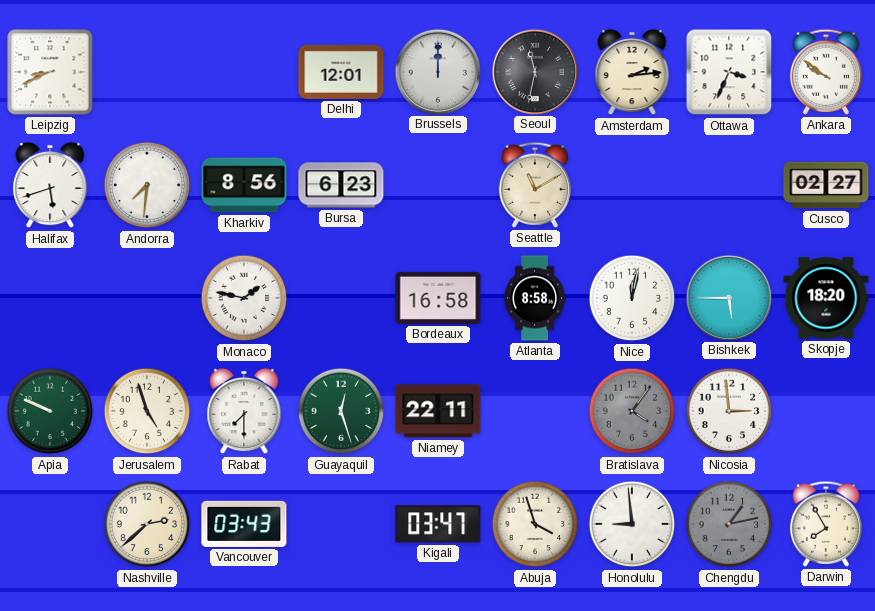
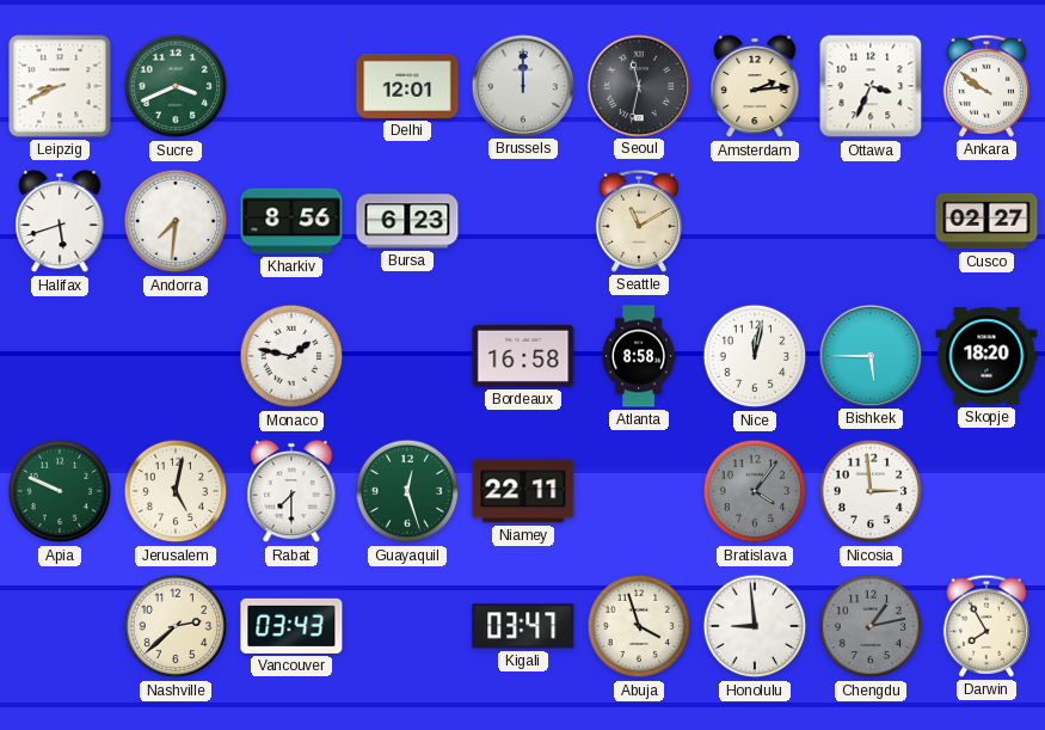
Sucre: none -> 3:41 (176, 86)
Jerusalem: 4:57 -> 5:02 (176, 491)
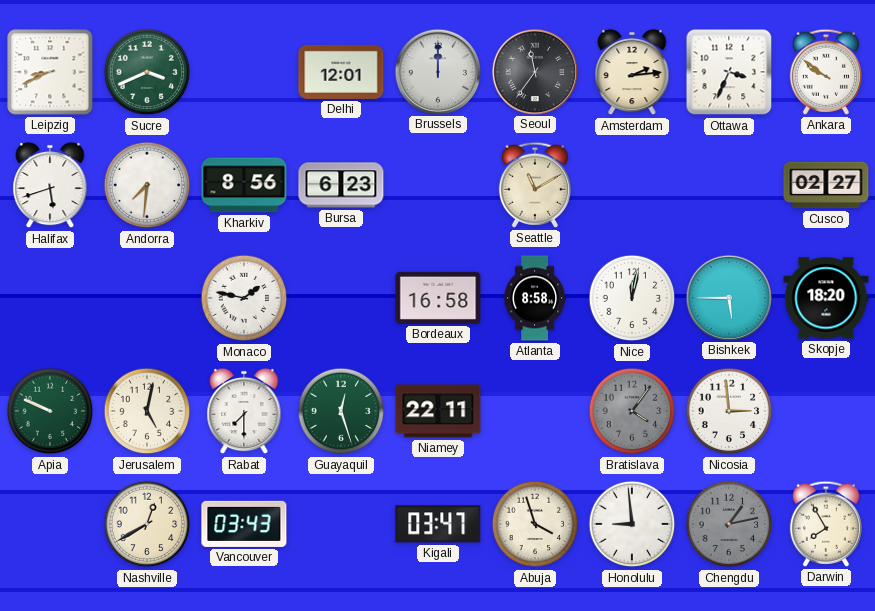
Seoul: 11:32 -> 11:36 (534, 71)
Nashville: 2:38 -> 12:40 (147, 524)
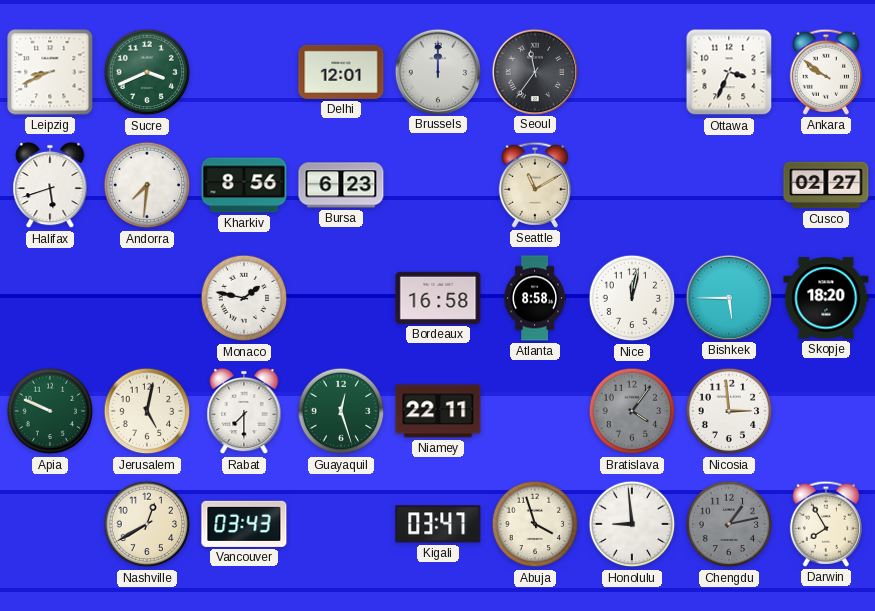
Amsterdam: 2:14 -> none (632, 72)
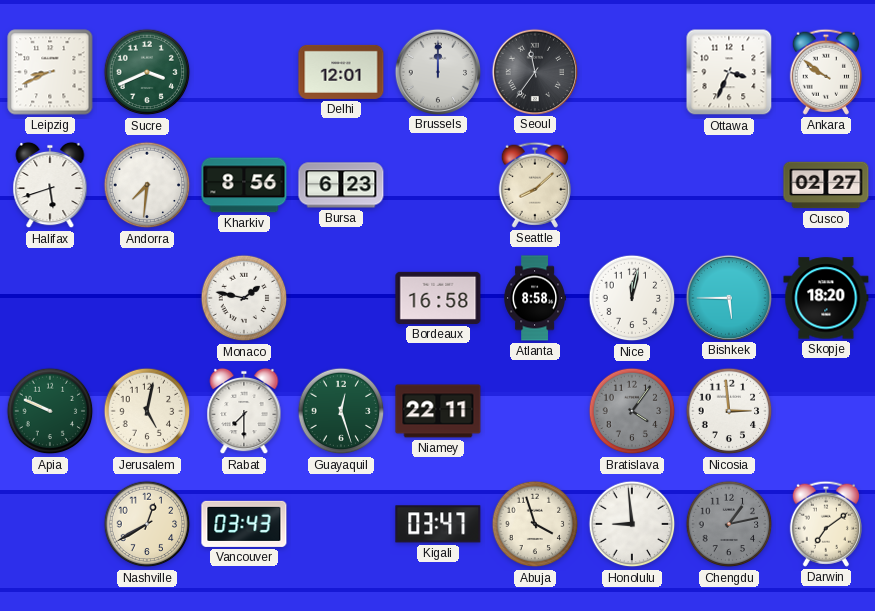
Seattle: 11:10 -> 8:08 (534, 185)
Darwin: 7:55 -> 7:09 (825, 524)
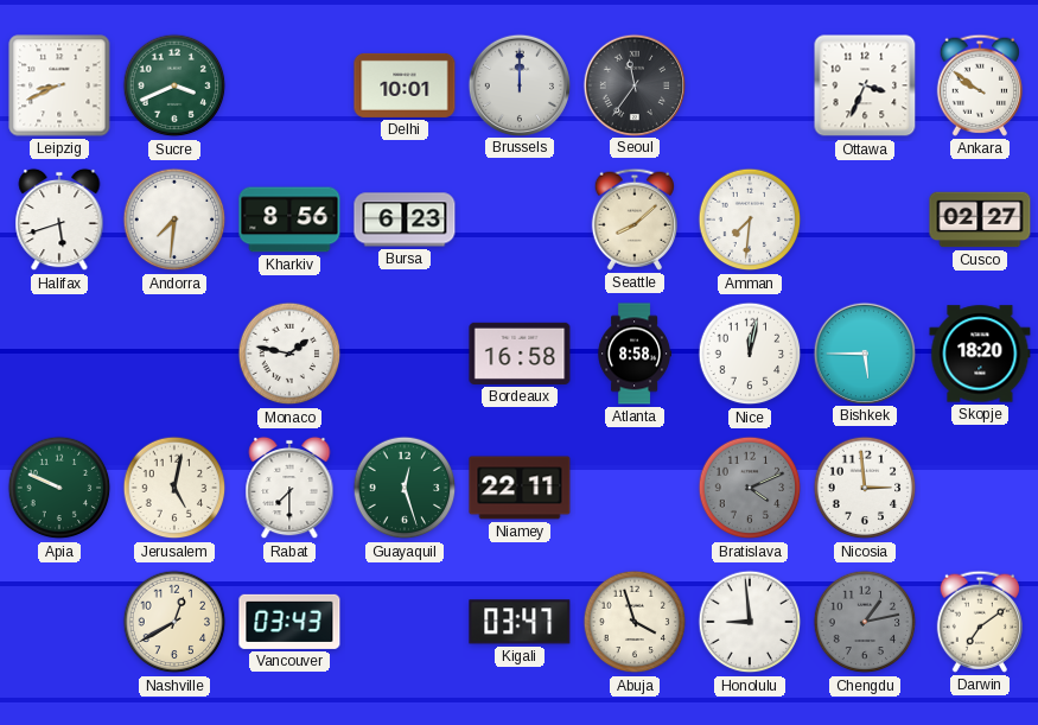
Delhi: 12:01 -> 10:01 (405, 85)
Amman: none -> 7:31 (750, 220)
Bratislava: 4:06 -> 4:11 (750, 488)
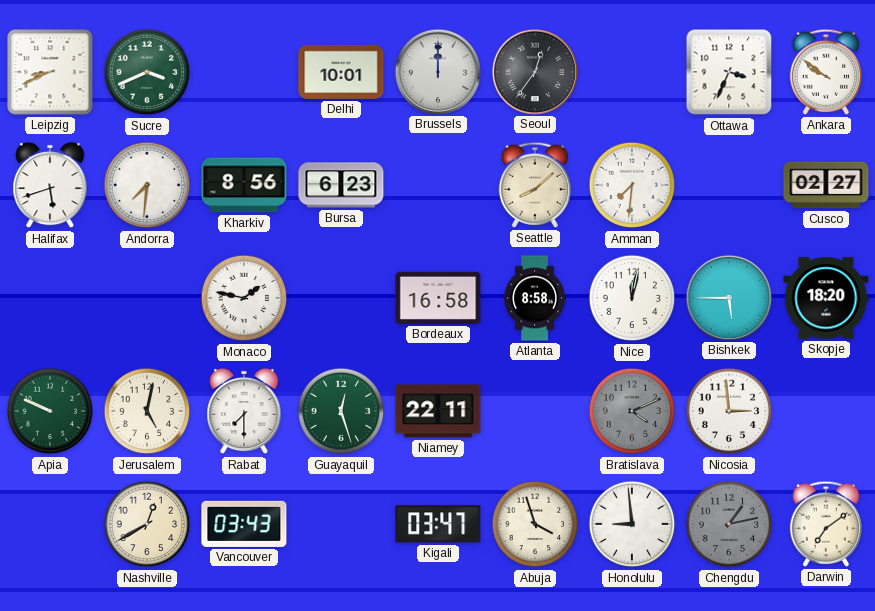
Seoul: 11:36 -> 12:36 (534, 71)
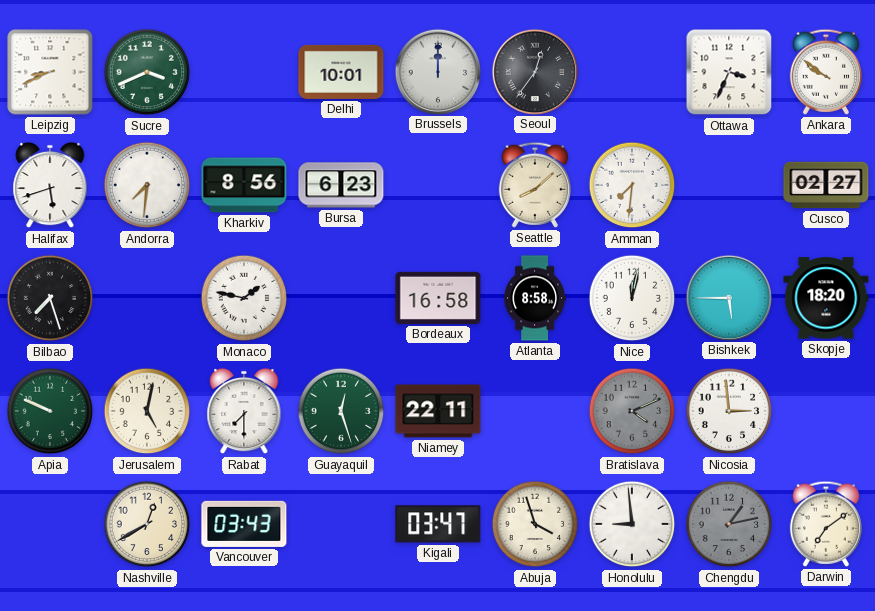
Bilbao: none -> 7:27 (50, 298)
